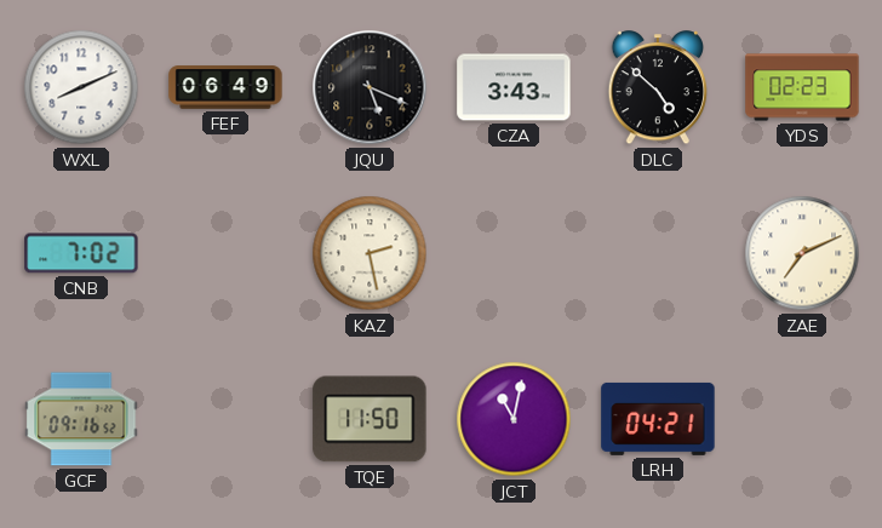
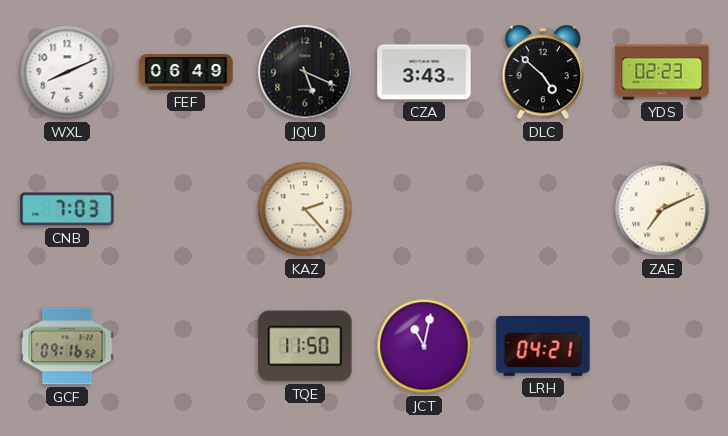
CNB: 7:02 -> 7:03 (67, 209)
KAZ: 2:28 -> 2:23 (305, 209)
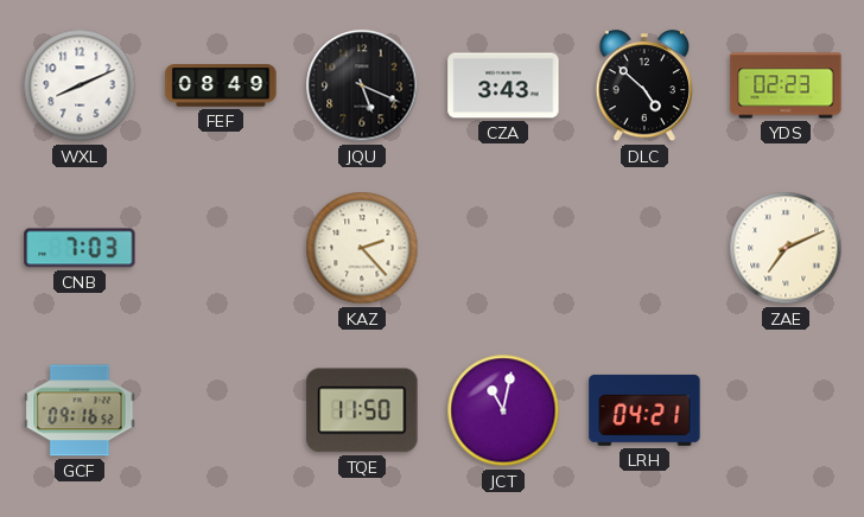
FEF: 06:49 -> 08:49 (221, 85)
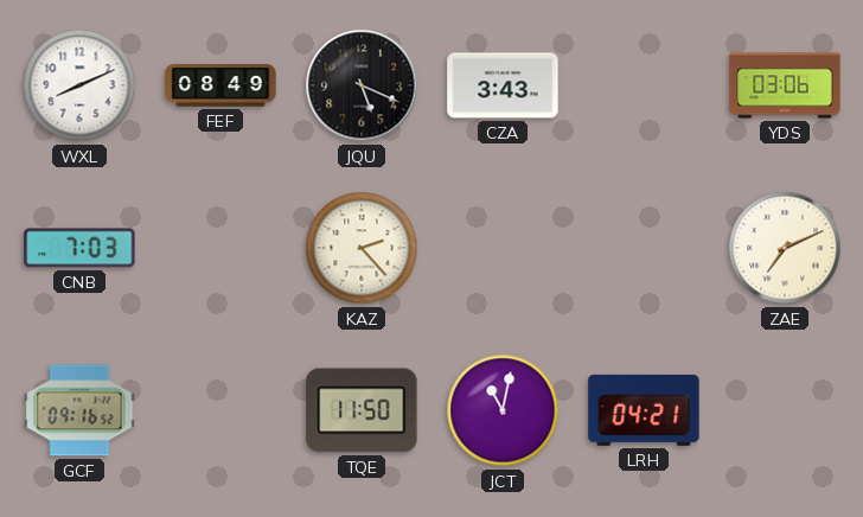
DLC: 4:52 -> none (644, 87)
YDS: 02:23 -> 03:06 (785, 85)
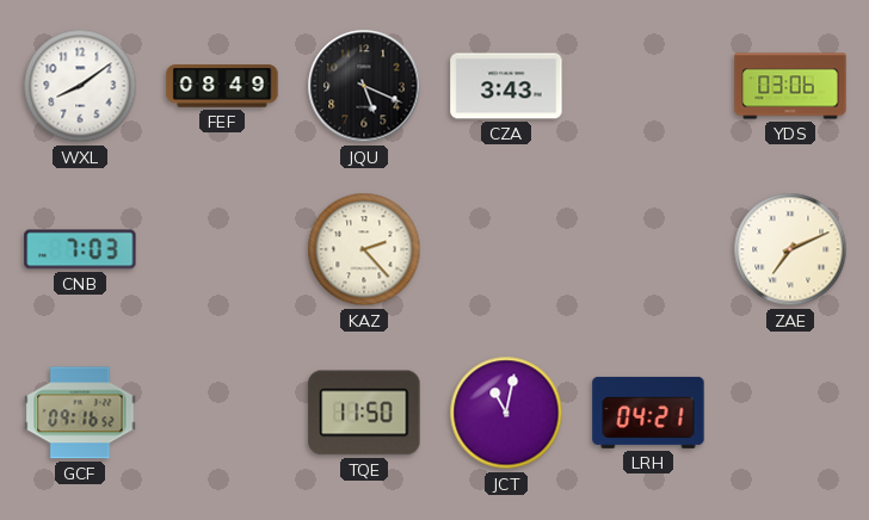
WXL: 8:11 -> 8:09 (80, 86)
